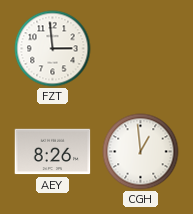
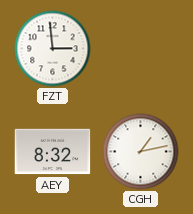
AEY: 8:26 -> 8:32 (53, 152)
CGH: 12:59 -> 1:13 (141, 152)
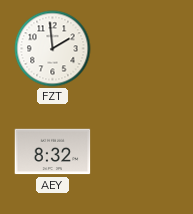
FZT: 2:59 -> 1:59 (53, 49)
CGH: 1:13 -> none (141, 152)
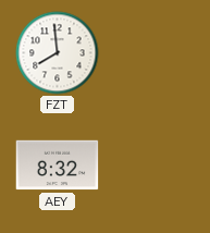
FZT: 1:59 -> 7:59 (58, 53)
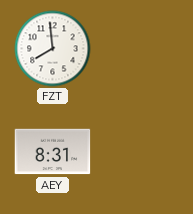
AEY: 8:32 -> 8:31 (53, 152)
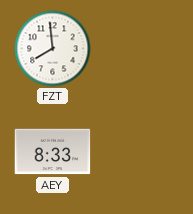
AEY: 8:31 -> 8:33 (53, 152)
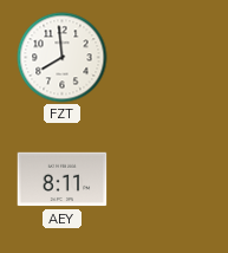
AEY: 8:33 -> 8:11 (63, 180)
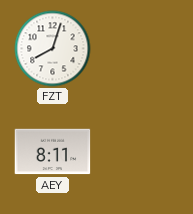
FZT: 7:59 -> 8:03 (53, 49)
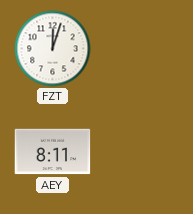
FZT: 8:03 -> 12:03 (53, 49)
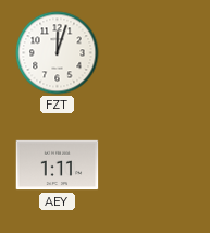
AEY: 8:11 -> 1:11 (58, 165)
